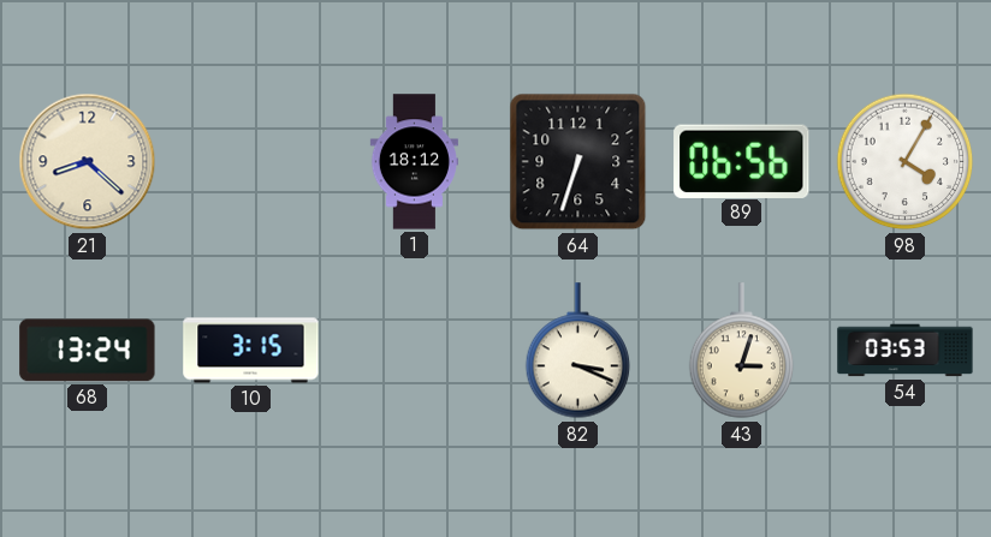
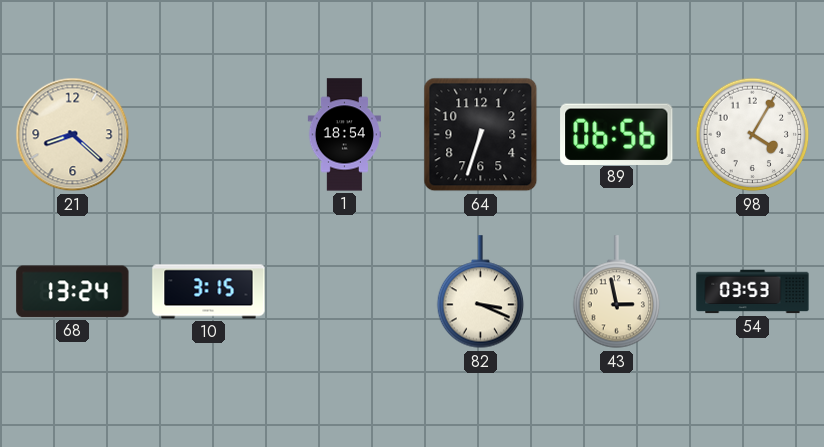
1: 18:12 -> 18:54 (344, 135)
43: 3:03 -> 2:58 (617, 292)
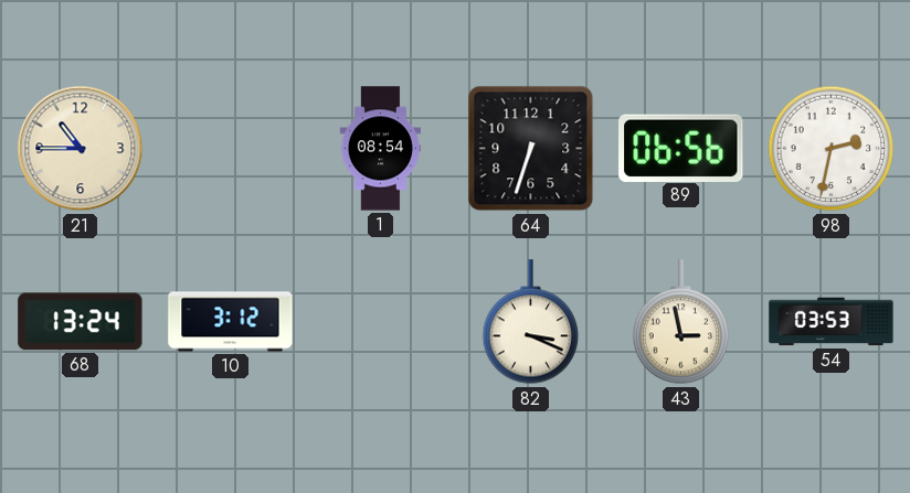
21: 8:22 -> 10:45 (81, 149)
1: 18:54 -> 08:54 (380, 149)
98: 4:05 -> 2:32 (832, 149)
10: 3:15 -> 3:12 (231, 322)
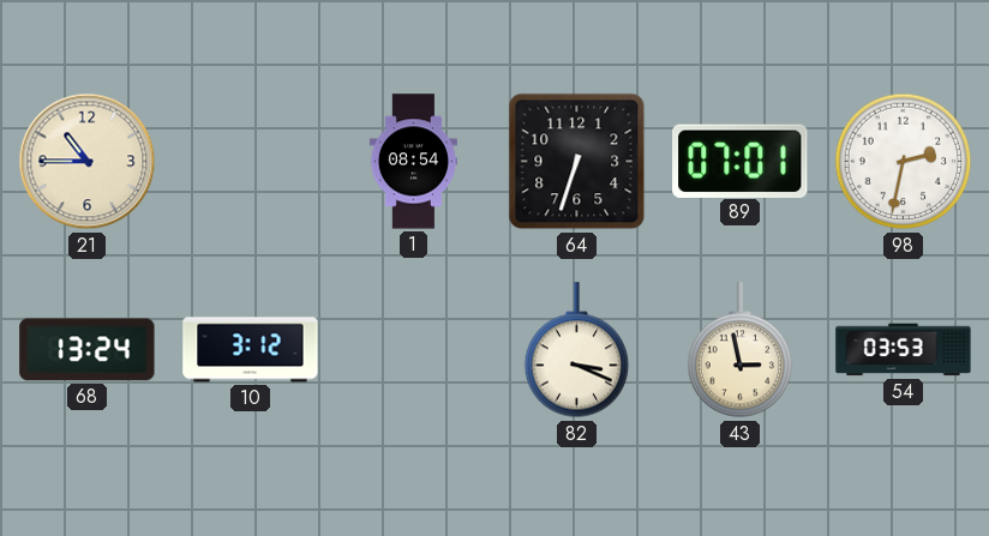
89: 06:56 -> 07:01 (741, 161)
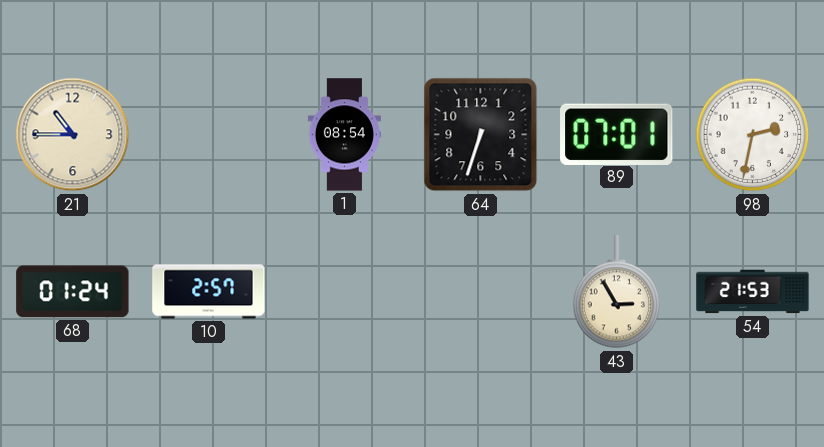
68: 13:24 -> 01:24 (73, 292)
10: 3:12 -> 2:57 (209, 292)
82: 3:19 -> none (577, 350)
43: 2:58 -> 2:55 (617, 292)
54: 03:53 -> 21:53 (753, 292)
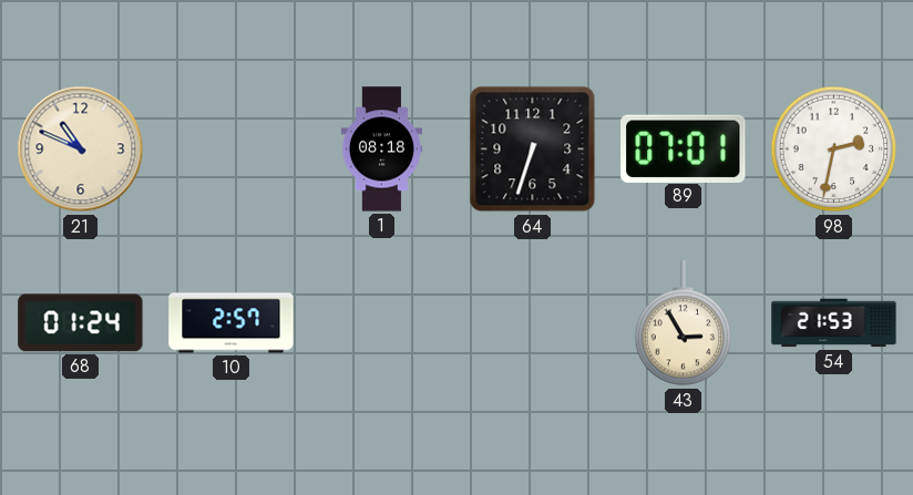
21: 10:45 -> 10:49 (81, 149)
1: 08:54 -> 08:18 (381, 149)
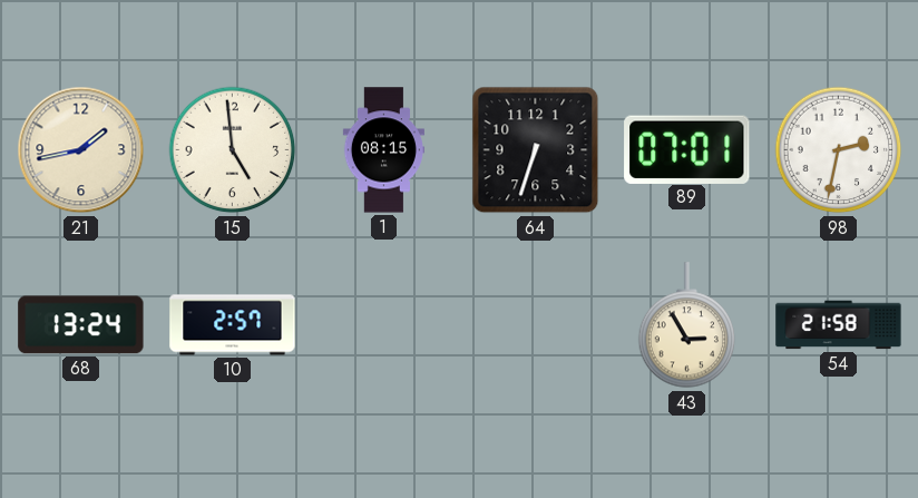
21: 10:49 -> 1:43 (81, 150)
15: none -> 4:59 (233, 150)
1: 08:18 -> 08:15 (383, 150)
68: 01:24 -> 13:24 (81, 325)
54: 21:53 -> 21:58 (839, 325)
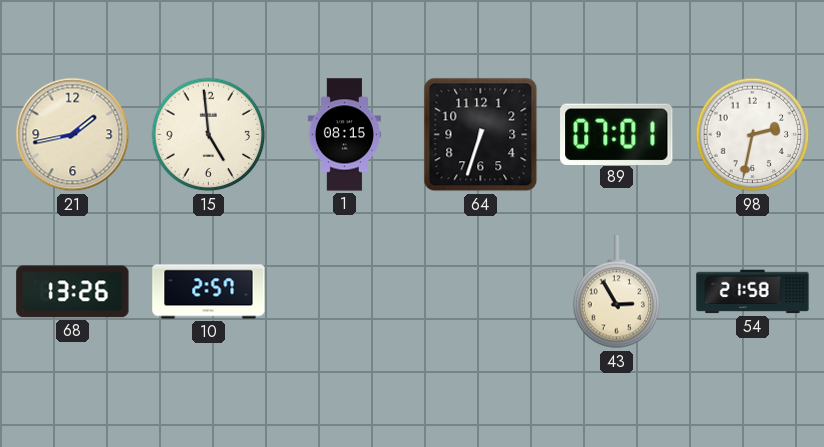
68: 13:24 -> 13:26 (73, 292)
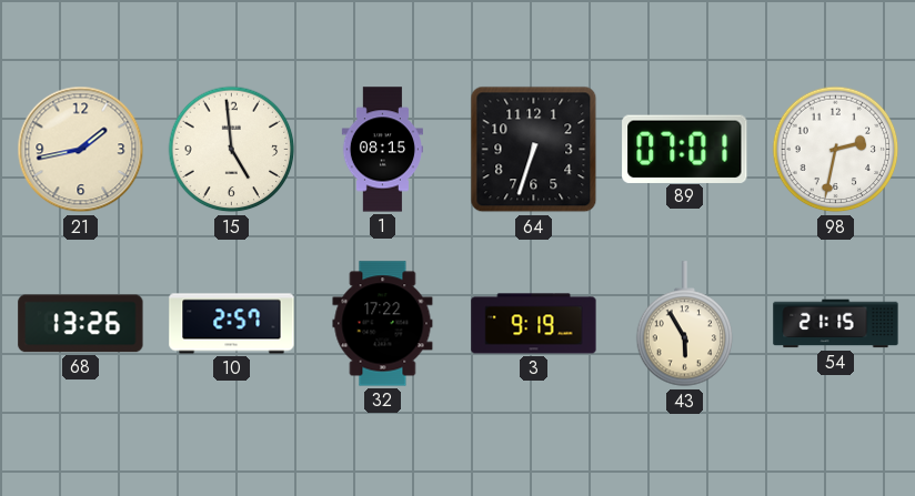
32: none -> 17:22 (383, 324)
3: none -> 9:19 (534, 324)
43: 2:55 -> 5:55 (685, 324)
54: 21:58 -> 21:15 (836, 324)
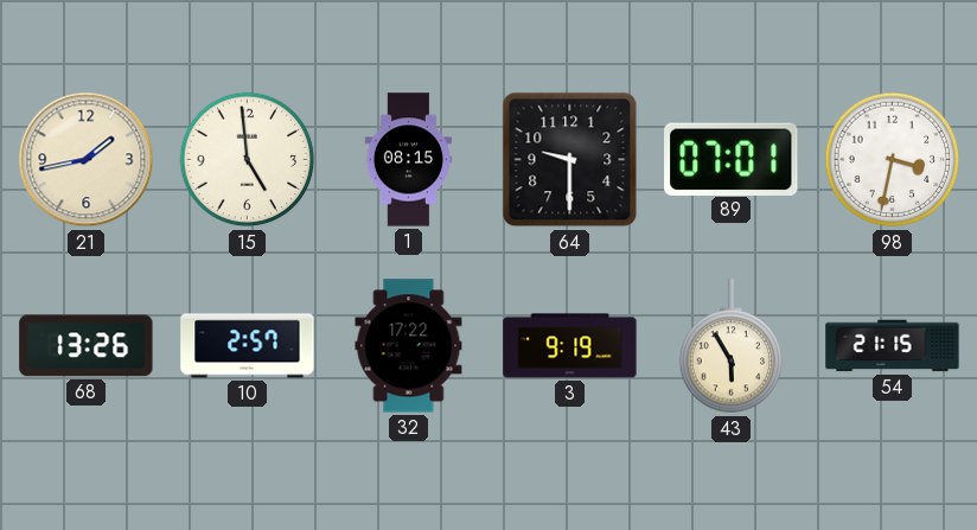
64: 6:33 -> 9:30 (570, 160)
98: 2:32 -> 3:32 (893, 160)
